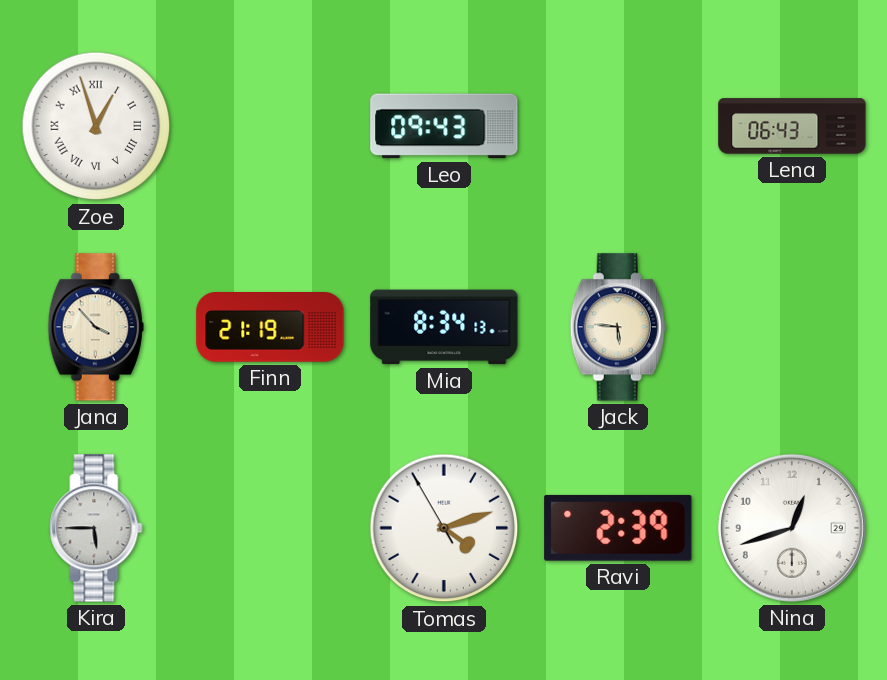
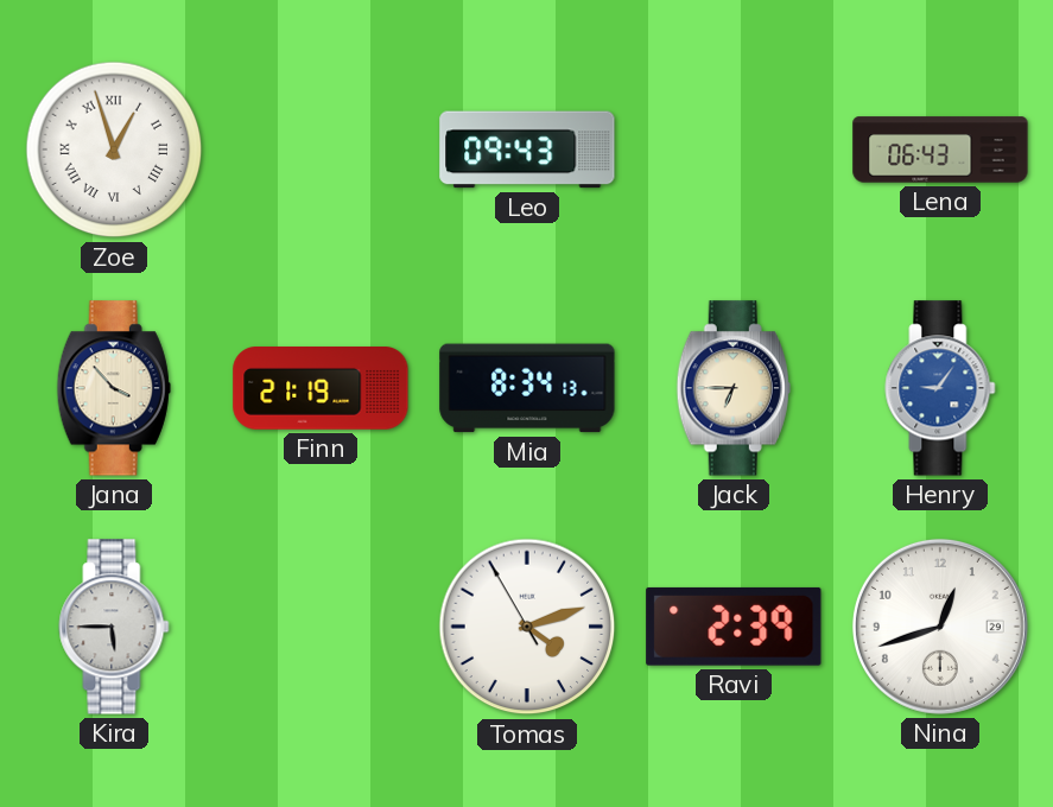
Jack: 5:46 -> 6:45 (734, 388)
Henry: none -> 9:06 (940, 388)
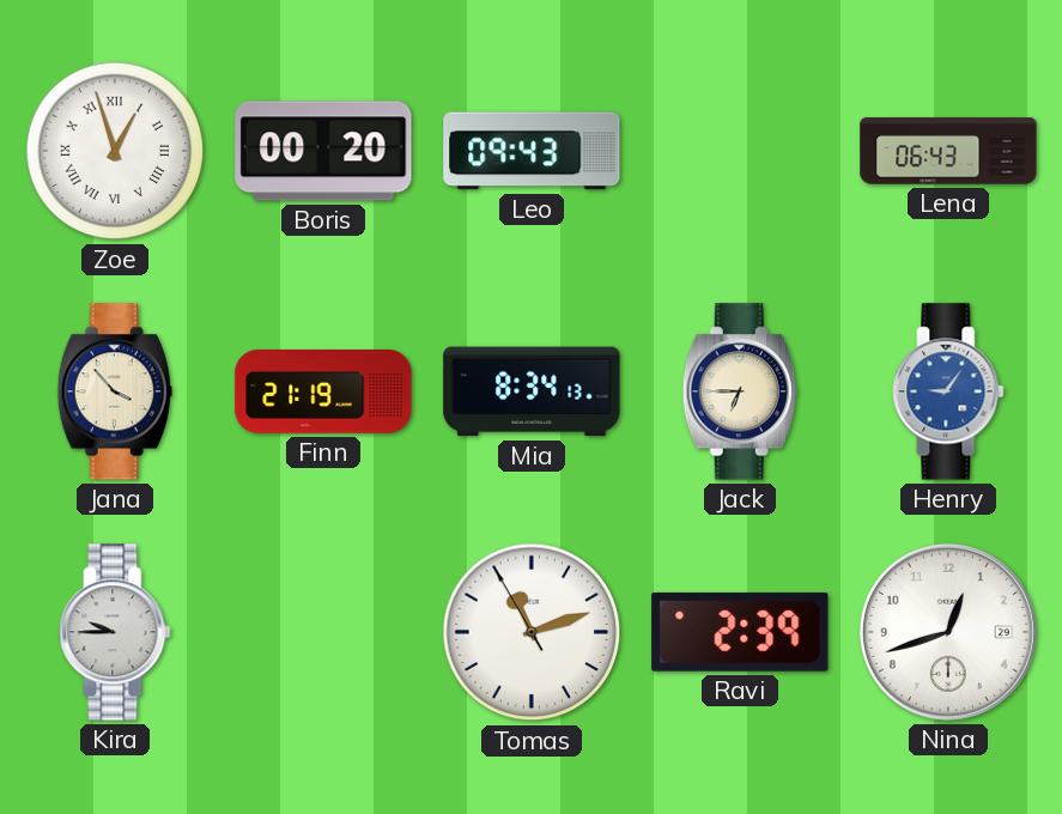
Boris: none -> 00:20 (323, 151)
Kira: 5:45 -> 9:45 (115, 632)
Tomas: 4:11 -> 11:11 (532, 632)
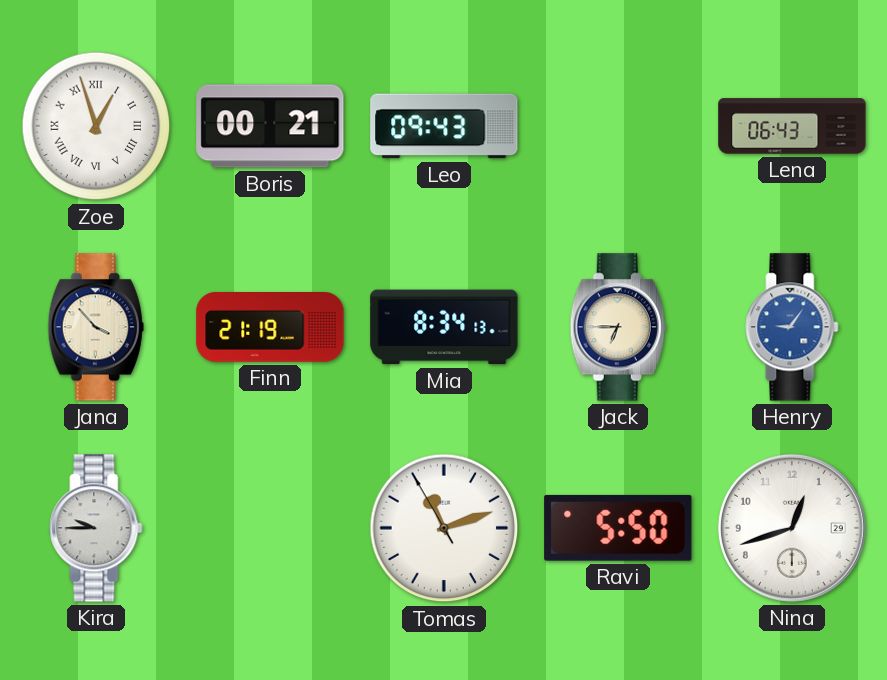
Boris: 00:20 -> 00:21 (270, 126)
Ravi: 2:39 -> 5:50 (618, 528)
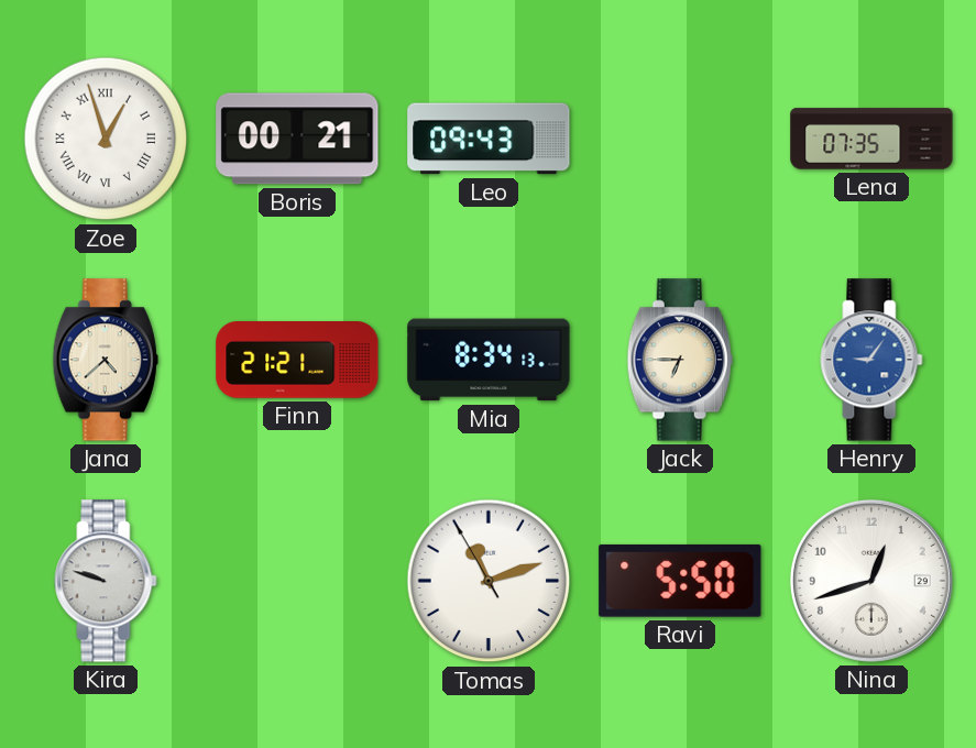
Lena: 06:43 -> 07:35 (871, 139)
Jana: 3:53 -> 4:38 (106, 360)
Finn: 21:19 -> 21:21 (297, 361)
Kira: 9:45 -> 9:48 (106, 581)
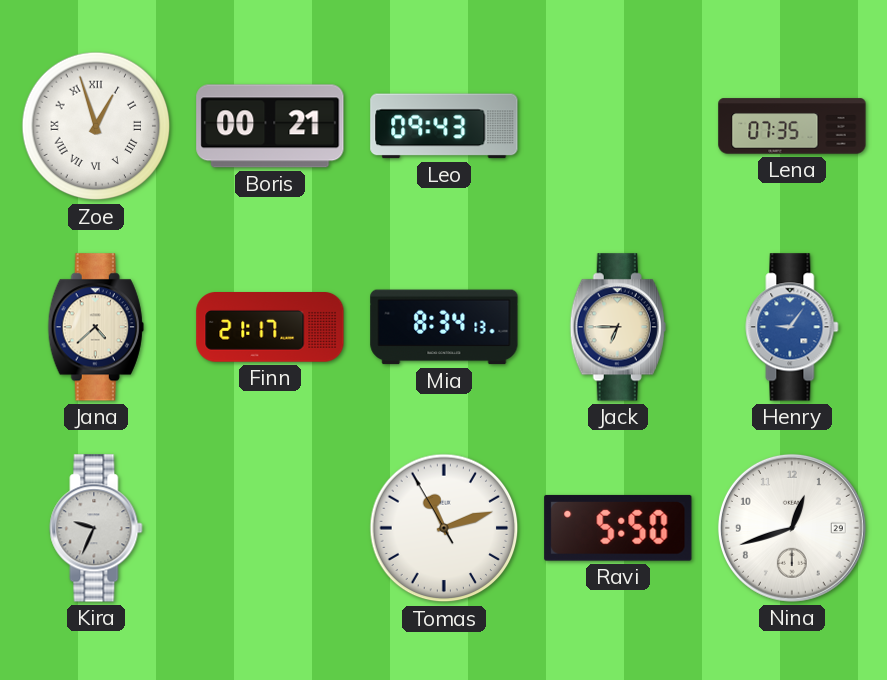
Finn: 21:21 -> 21:17 (270, 328)
Kira: 9:48 -> 9:34 (96, 528)
